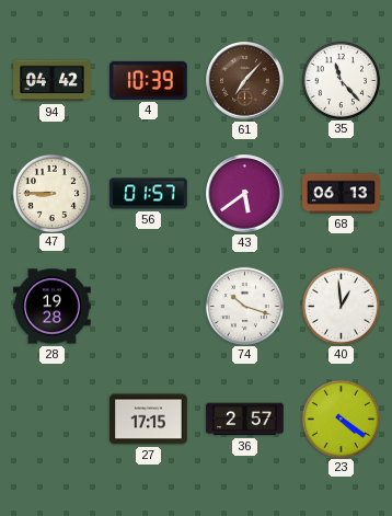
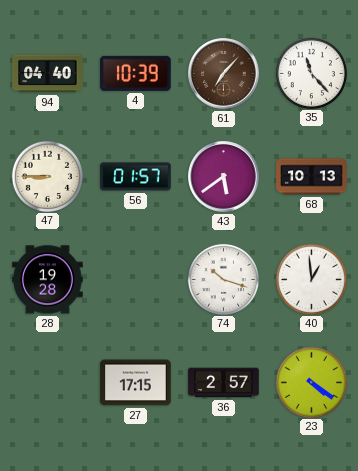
94: 04:42 -> 04:40 (48, 74)
68: 06:13 -> 10:13 (312, 177)
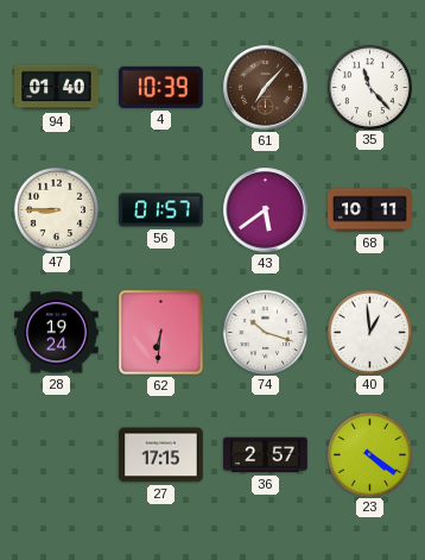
94: 04:40 -> 01:40 (57, 88)
68: 10:13 -> 10:11 (370, 210)
28: 19:28 -> 19:24 (57, 333)
62: none -> 6:31 (160, 332)
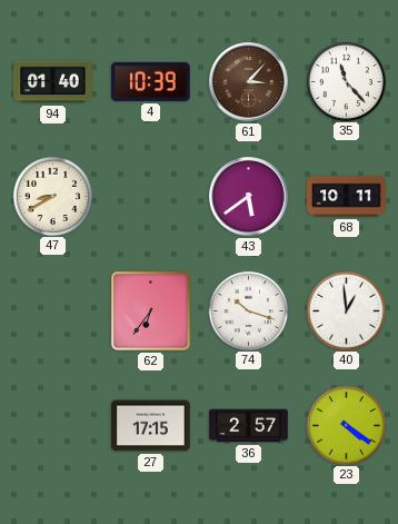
61: 7:07 -> 3:07 (249, 82)
47: 8:45 -> 8:40 (52, 196)
56: 01:57 -> none (161, 210)
28: 19:24 -> none (57, 333)
62: 6:31 -> 6:36 (150, 310)
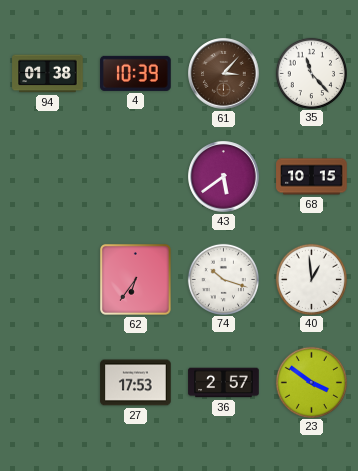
94: 01:40 -> 01:38 (48, 74)
47: 8:40 -> none (52, 196)
68: 10:11 -> 10:15 (312, 177)
27: 17:15 -> 17:53 (136, 383)
23: 4:21 -> 3:51 (311, 382)
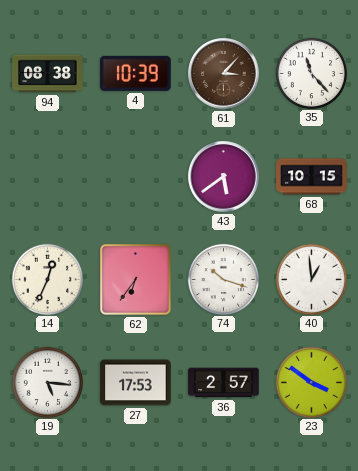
94: 01:38 -> 08:38 (48, 74)
14: none -> 12:34 (47, 279)
19: none -> 5:16 (47, 382)
